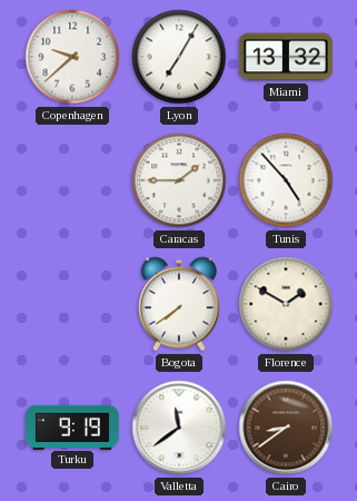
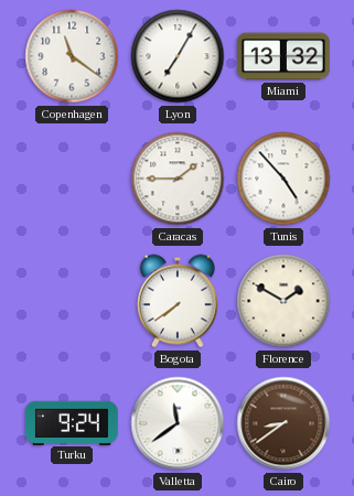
Copenhagen: 9:38 -> 11:21 (72, 56)
Turku: 9:19 -> 9:24 (72, 422)
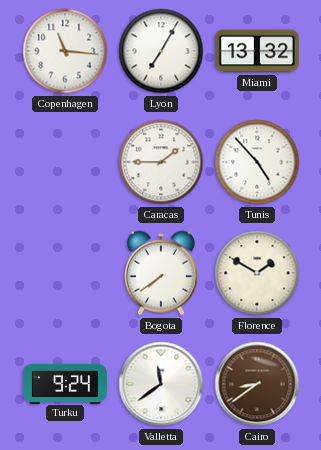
Copenhagen: 11:21 -> 11:16 (65, 51)
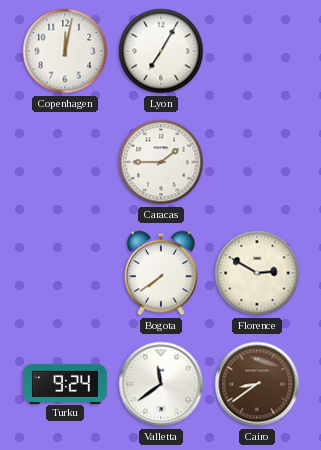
Copenhagen: 11:16 -> 12:02 (65, 51)
Miami: 13:32 -> none (257, 51)
Tunis: 4:53 -> none (257, 162)
Florence: 1:50 -> 2:50 (257, 273)
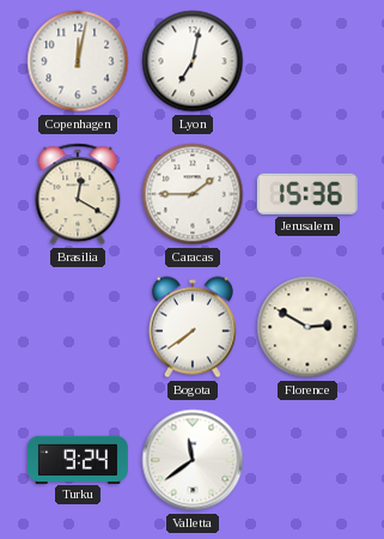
Lyon: 7:05 -> 7:02 (193, 61)
Brasilia: none -> 12:20 (78, 194)
Jerusalem: none -> 15:36 (307, 194)
Cairo: 8:39 -> none (257, 384)
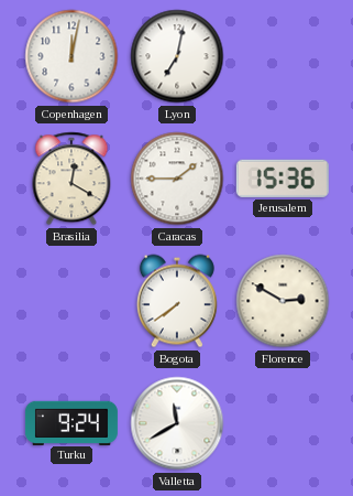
Valletta: 11:39 -> 11:40 (177, 423)
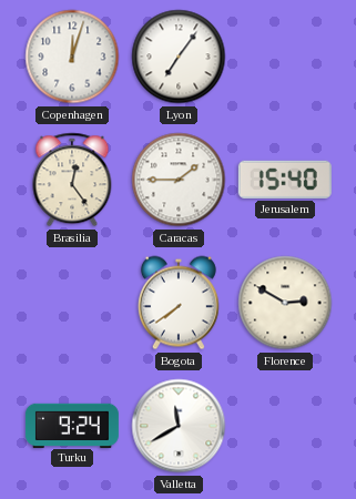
Copenhagen: 12:02 -> 12:03 (72, 57)
Lyon: 7:02 -> 7:06 (179, 57)
Brasilia: 12:20 -> 12:24 (72, 180)
Jerusalem: 15:36 -> 15:40 (285, 180)
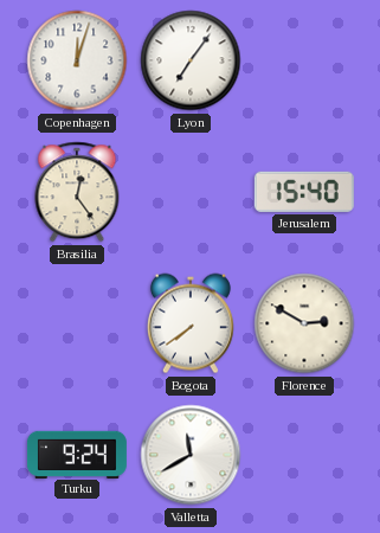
Caracas: 1:45 -> none (179, 180)
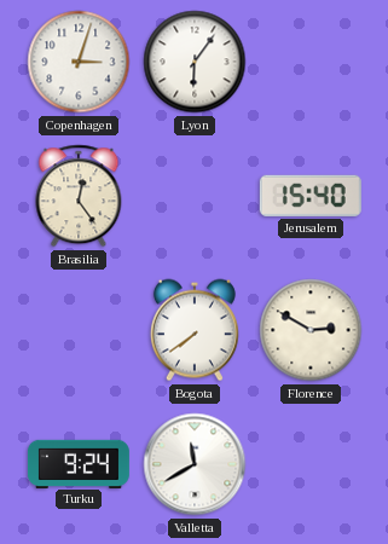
Copenhagen: 12:03 -> 3:03 (79, 62)
Lyon: 7:06 -> 6:06 (195, 62)
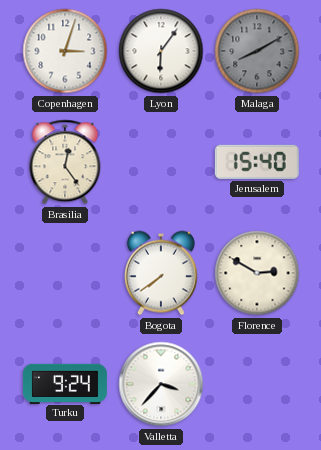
Malaga: none -> 8:10 (257, 51)
Valletta: 11:40 -> 3:37 (161, 384)
